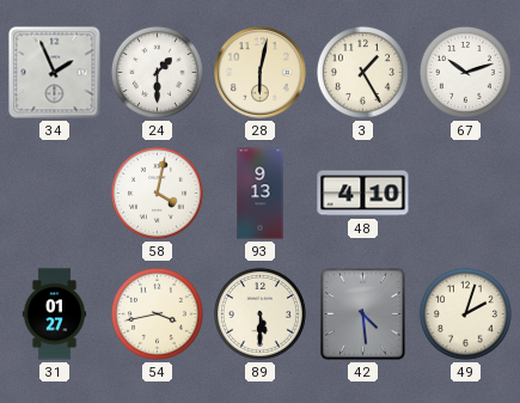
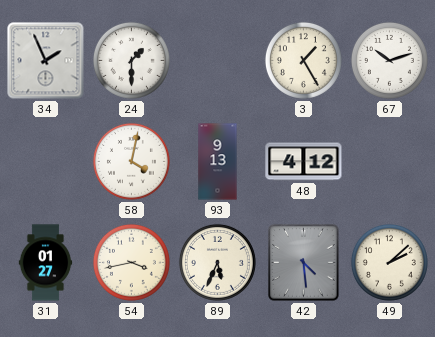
28: 6:02 -> none (261, 73)
48: 4:10 -> 4:12 (304, 162)
89: 5:30 -> 5:34 (217, 262)
49: 2:03 -> 2:08 (389, 262)
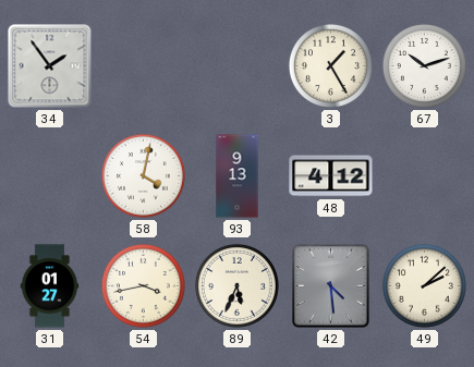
34: 1:56 -> 1:54 (50, 66)
24: 1:30 -> none (131, 60)
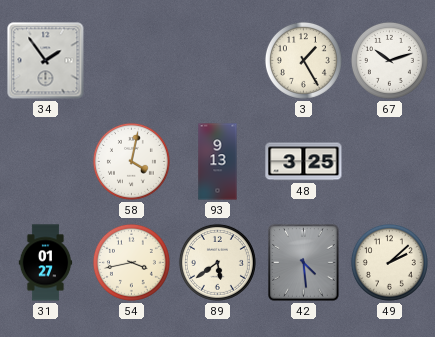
48: 4:12 -> 3:25 (304, 162)
89: 5:34 -> 5:39 (217, 262)
